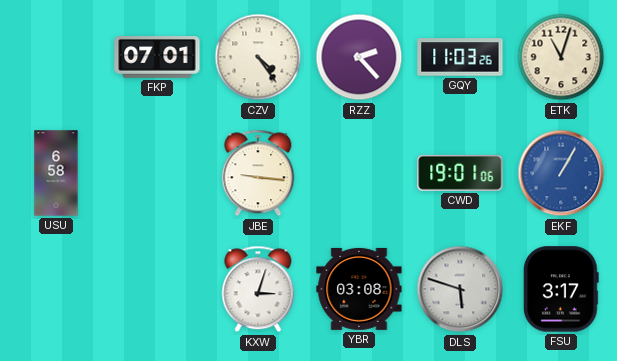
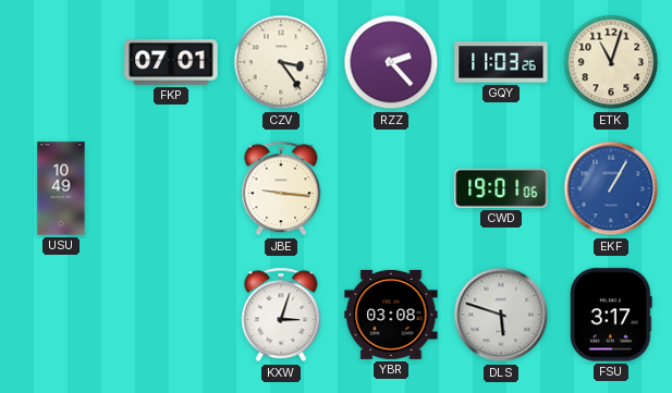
CZV: 4:24 -> 3:24 (281, 62)
USU: 6:58 -> 10:49 (61, 188)
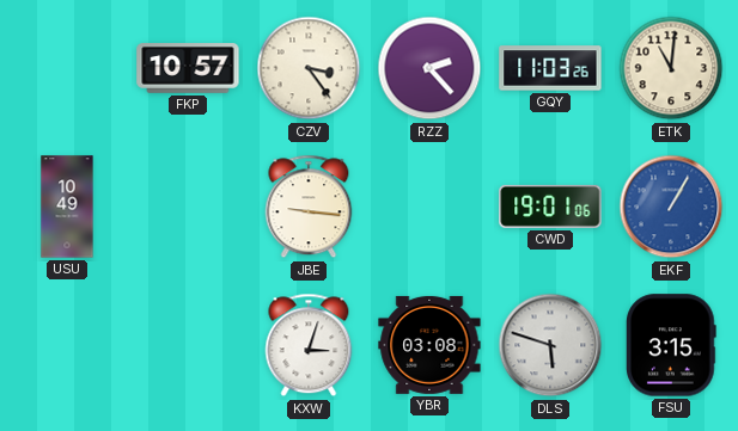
FKP: 07:01 -> 10:57 (188, 69)
ETK: 11:03 -> 11:01 (671, 68)
FSU: 3:17 -> 3:15 (672, 345)
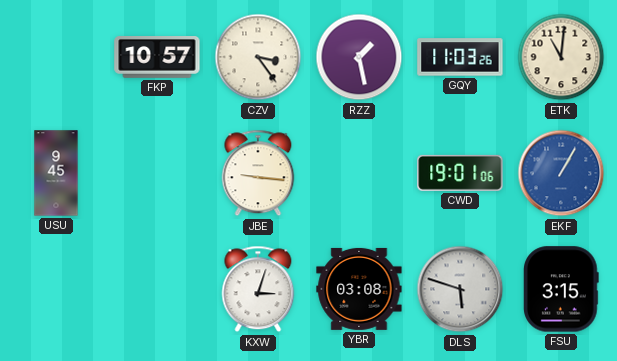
RZZ: 2:23 -> 1:28 (359, 57)
USU: 10:49 -> 9:45 (56, 173)
